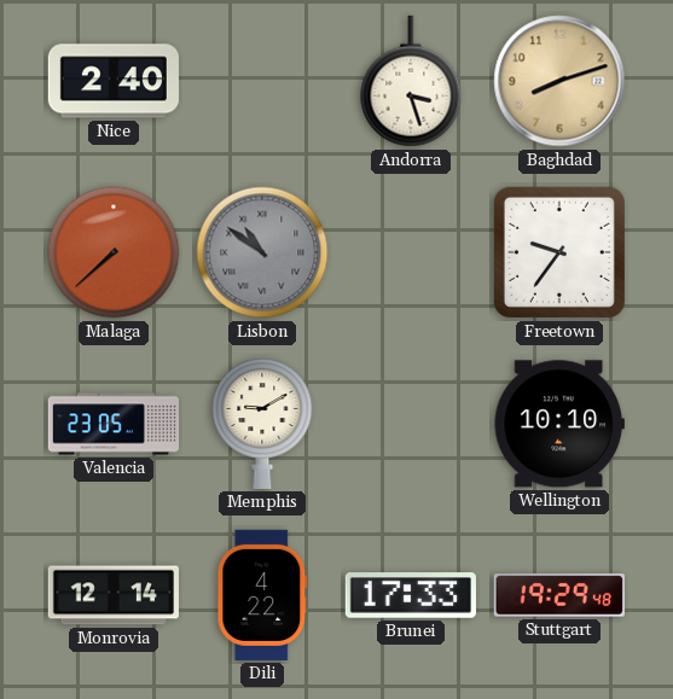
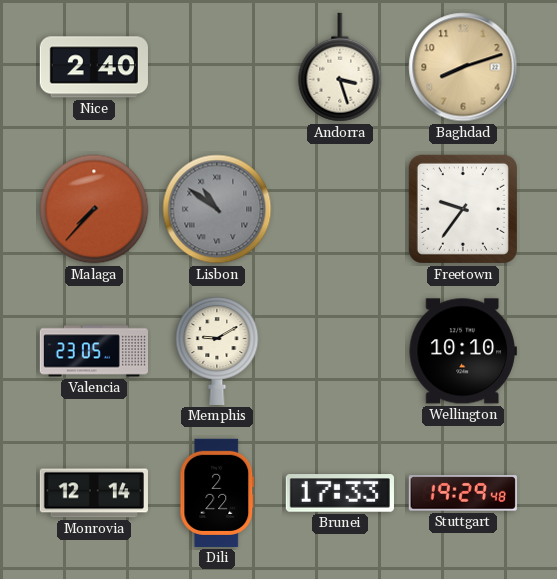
Malaga: 7:38 -> 7:37 (94, 209)
Dili: 4:22 -> 2:22 (217, 493)
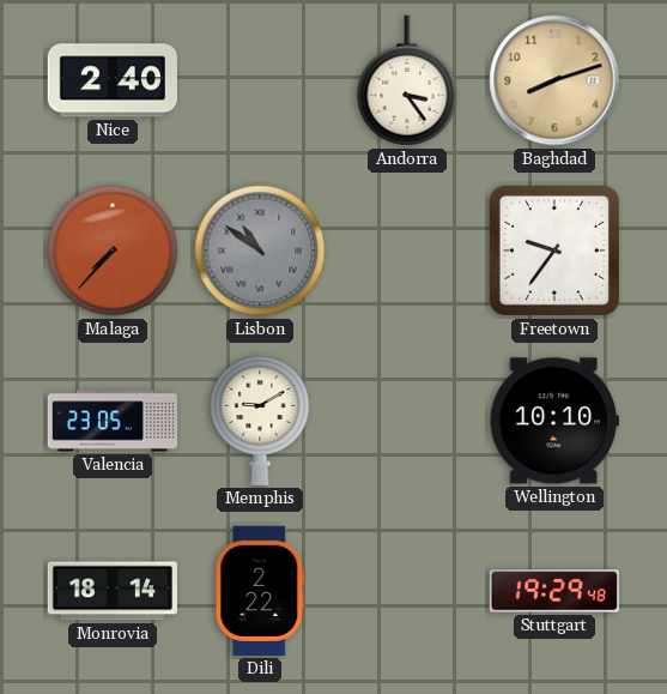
Andorra: 3:27 -> 3:24 (407, 80)
Monrovia: 12:14 -> 18:14 (113, 591)
Brunei: 17:33 -> none (340, 493)
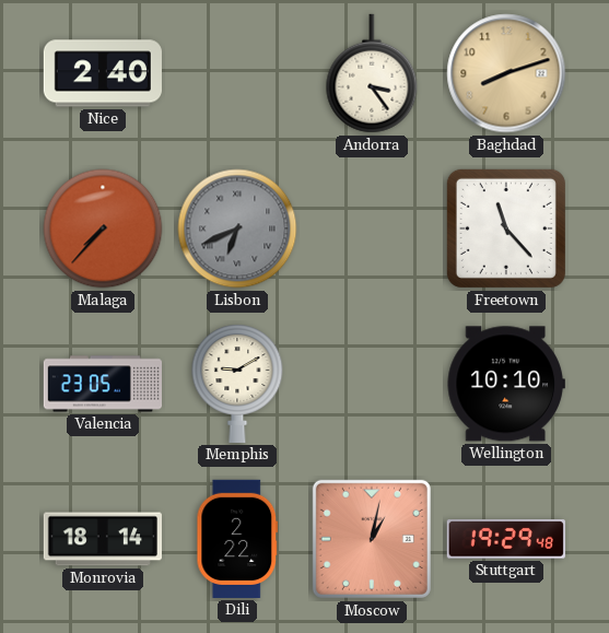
Lisbon: 10:51 -> 6:41 (237, 228)
Freetown: 9:36 -> 11:23 (506, 228)
Moscow: none -> 1:02 (372, 539)
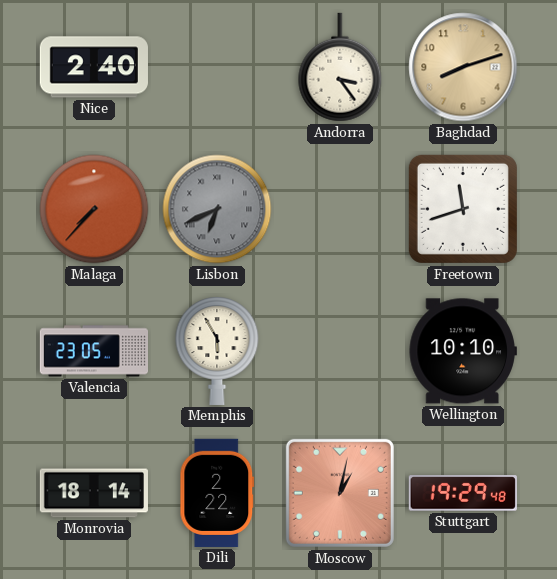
Freetown: 11:23 -> 11:42 (463, 209)
Memphis: 9:10 -> 5:55 (217, 351)
